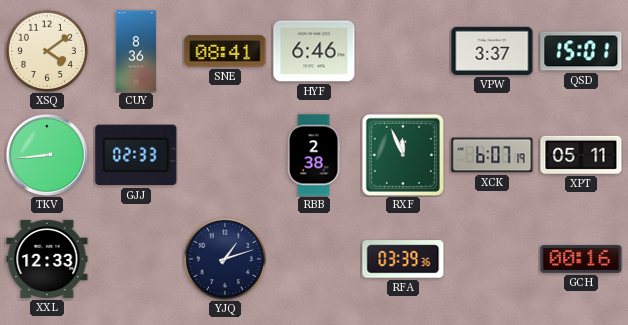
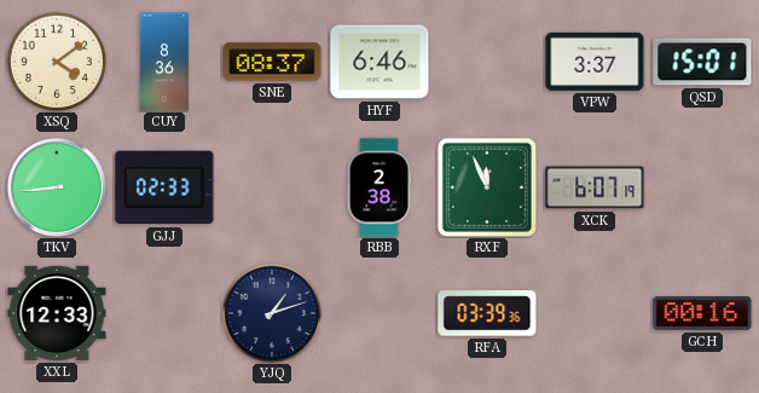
SNE: 08:41 -> 08:37 (272, 62)
XPT: 05:11 -> none (581, 155)
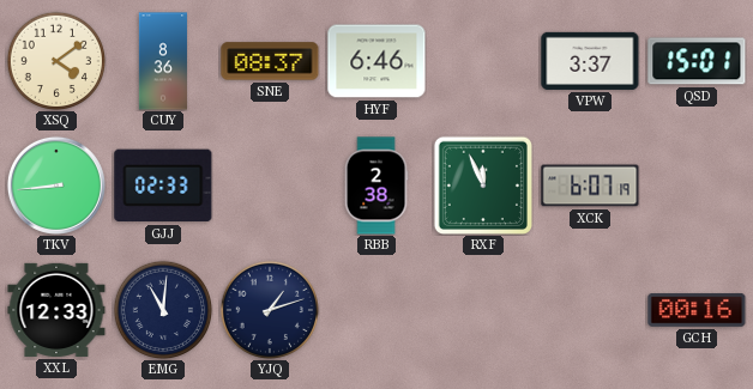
EMG: none -> 11:01 (162, 309)
RFA: 03:39 -> none (487, 313)
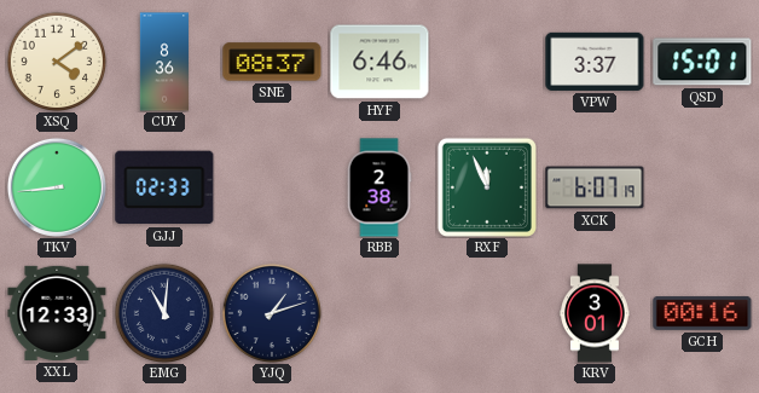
KRV: none -> 3:01 (596, 313)
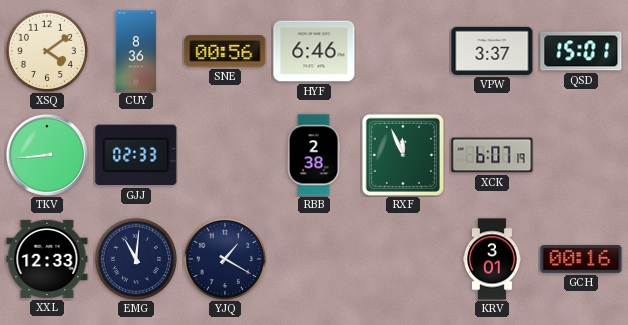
SNE: 08:37 -> 00:56 (225, 51)
YJQ: 1:12 -> 1:20 (224, 258)
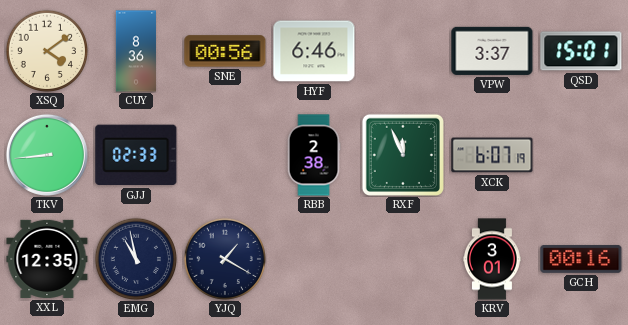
XXL: 12:33 -> 12:35 (47, 259)
EMG: 11:01 -> 10:58 (135, 258)
